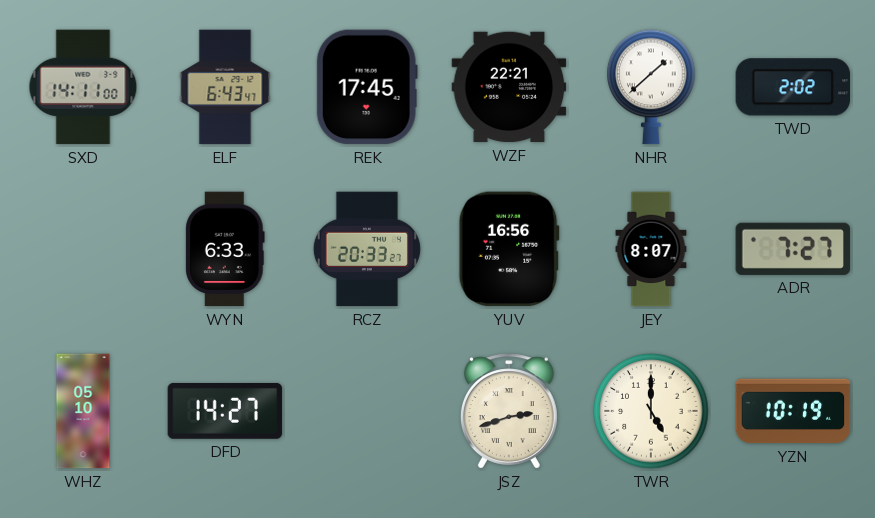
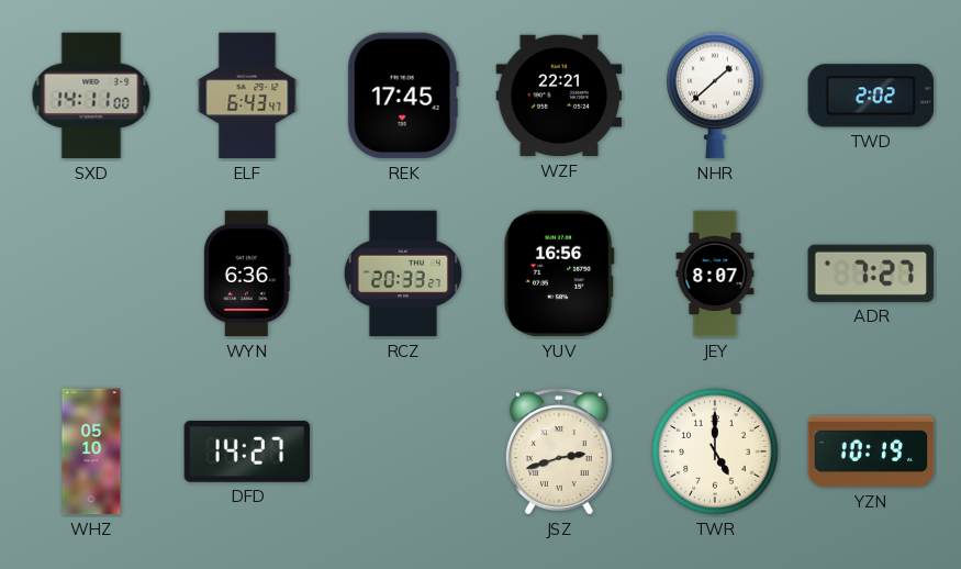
WYN: 6:33 -> 6:36 (247, 274)
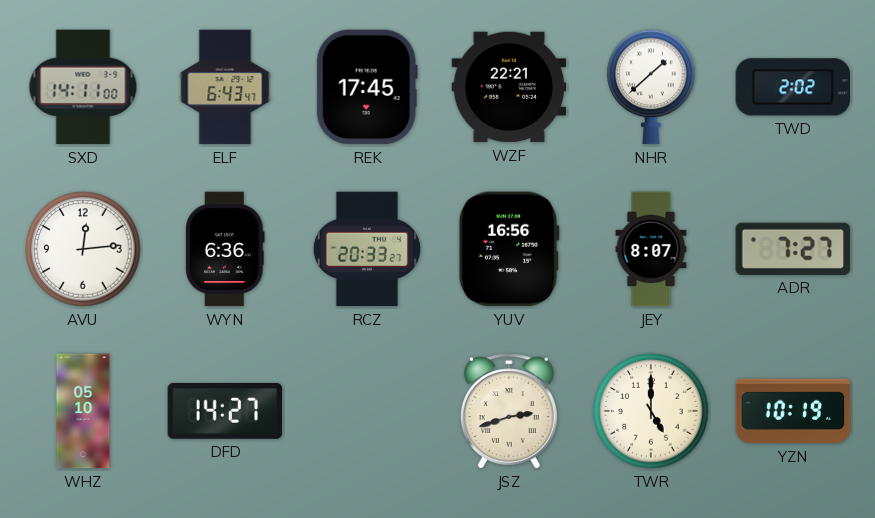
AVU: none -> 12:14 (83, 249)
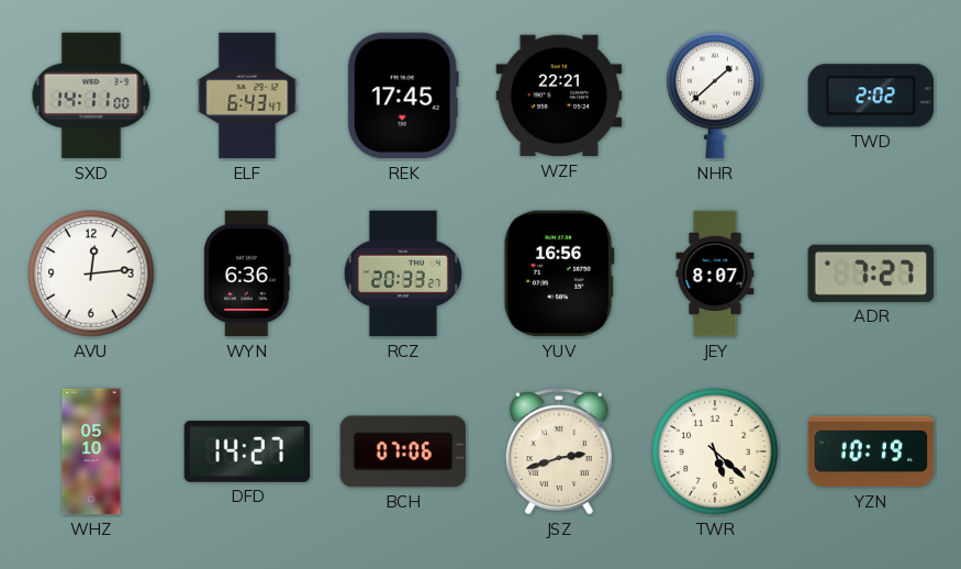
BCH: none -> 07:06 (403, 451)
TWR: 5:00 -> 5:22 (715, 451)
